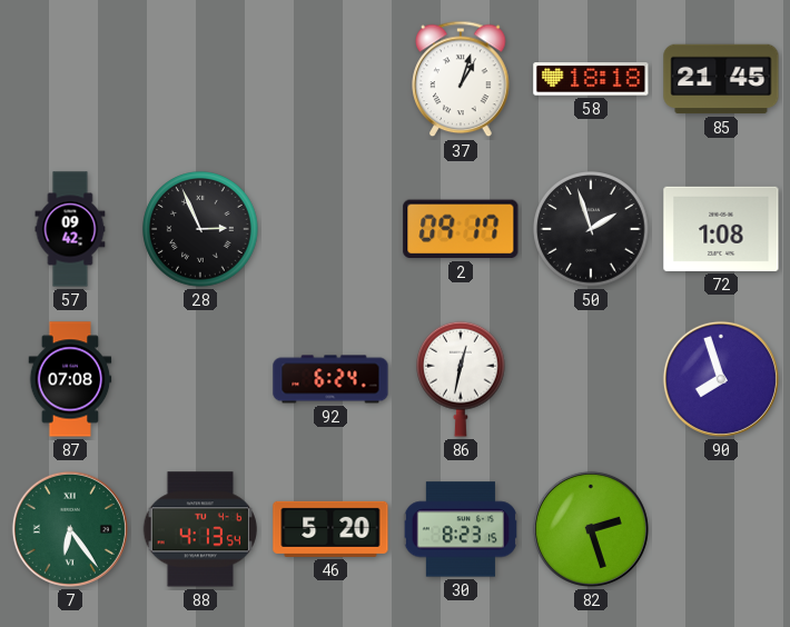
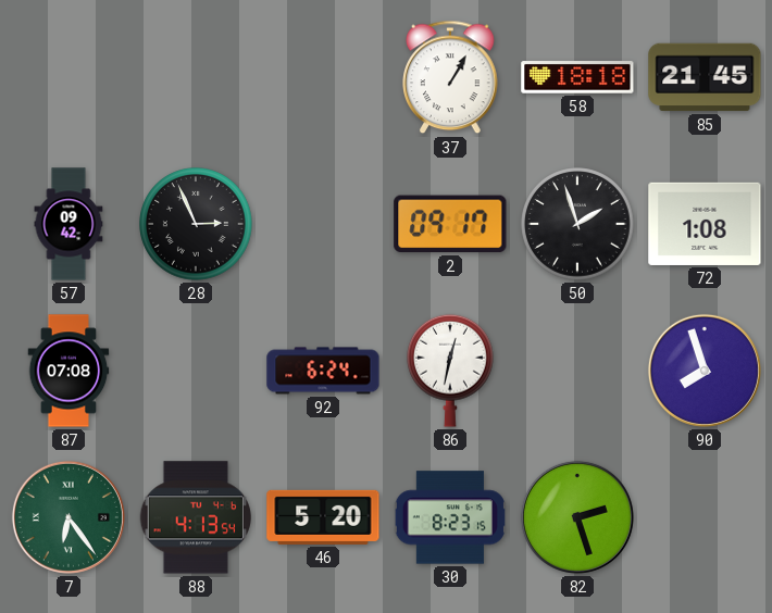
37: 1:03 -> 1:05 (450, 77)
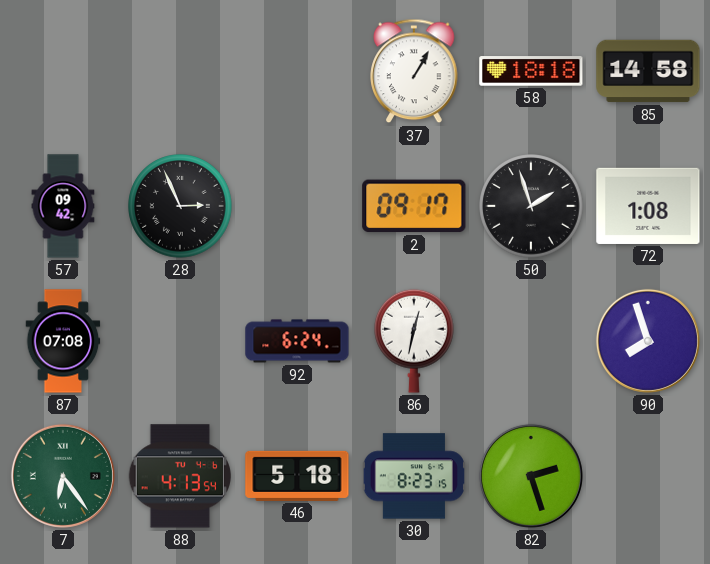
85: 21:45 -> 14:58 (648, 71)
46: 5:20 -> 5:18 (297, 476)
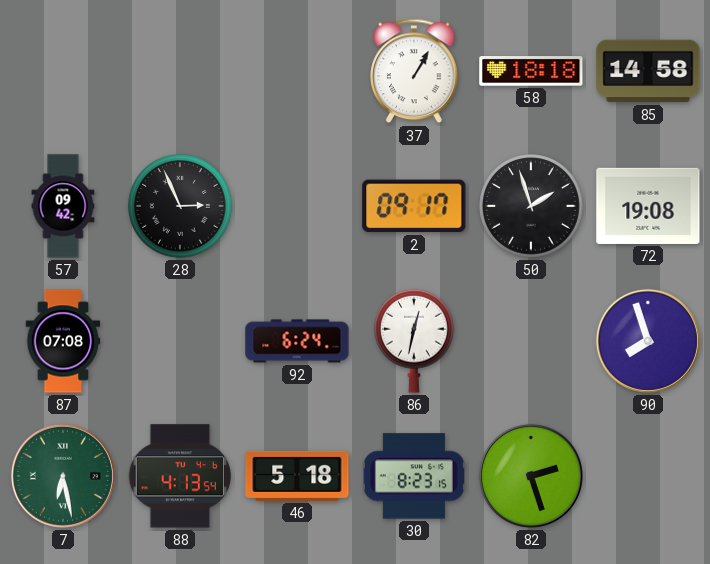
72: 1:08 -> 19:08 (648, 206)
7: 6:24 -> 6:28 (63, 476)
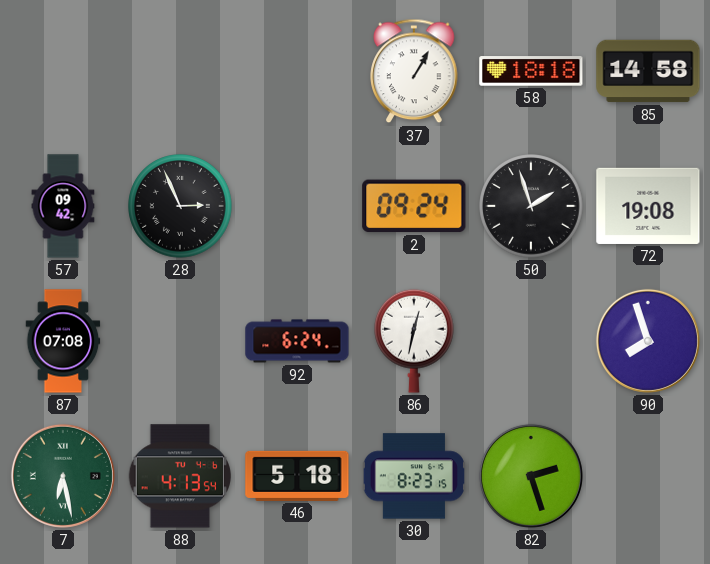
2: 09:17 -> 09:24 (414, 206)
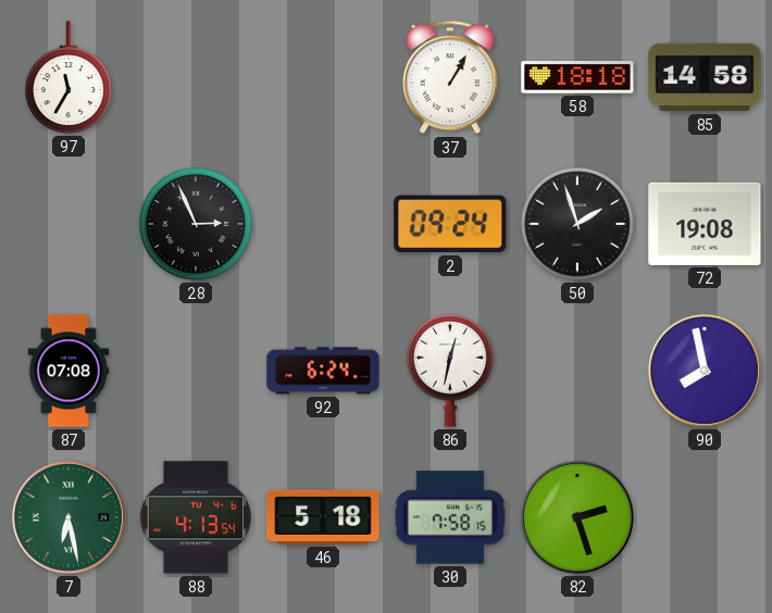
97: none -> 11:35 (70, 77)
57: 09:42 -> none (63, 206)
90: 7:57 -> 7:58 (705, 371)
30: 8:23 -> 7:58 (450, 517)
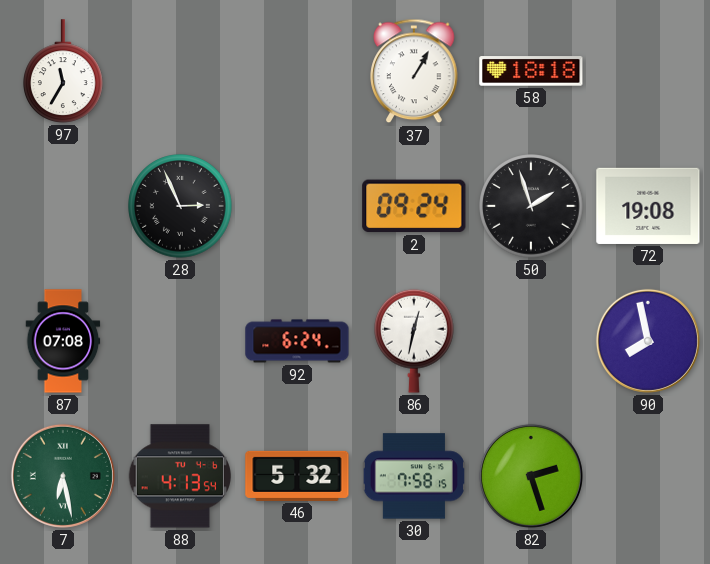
85: 14:58 -> none (705, 77)
46: 5:18 -> 5:32 (297, 476)
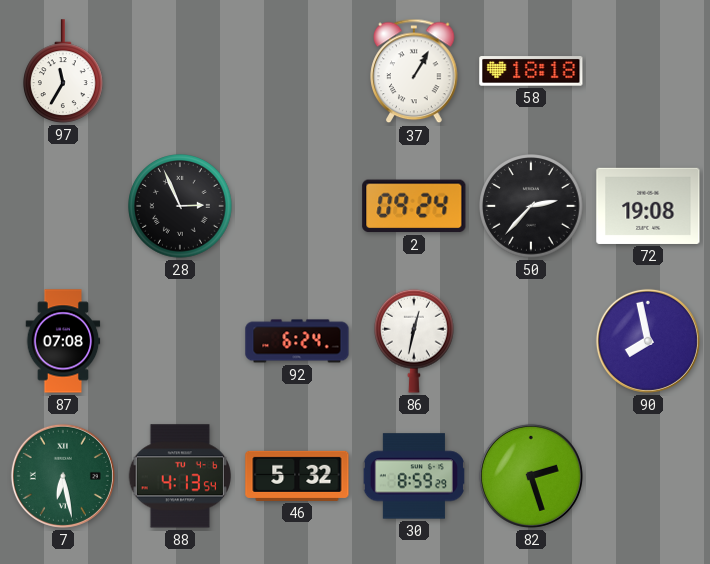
50: 1:57 -> 2:37 (531, 206)
30: 7:58 -> 8:59 (414, 476)
